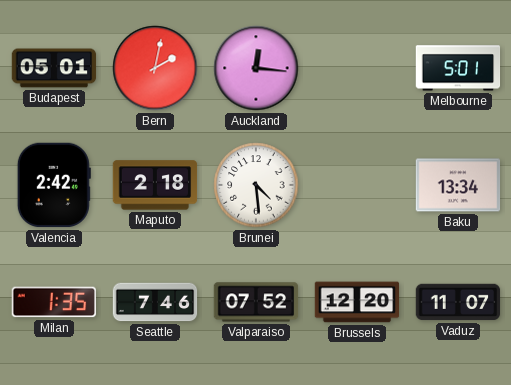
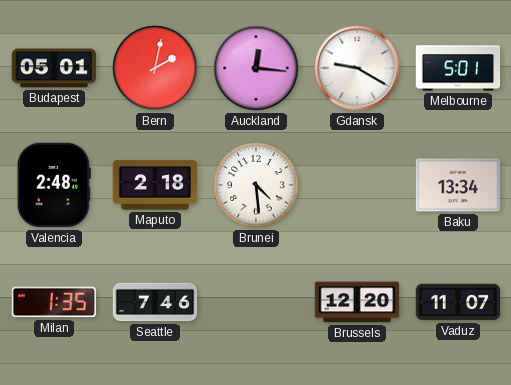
Gdansk: none -> 9:20 (357, 68)
Valencia: 2:42 -> 2:48 (54, 185)
Valparaiso: 07:52 -> none (256, 302)
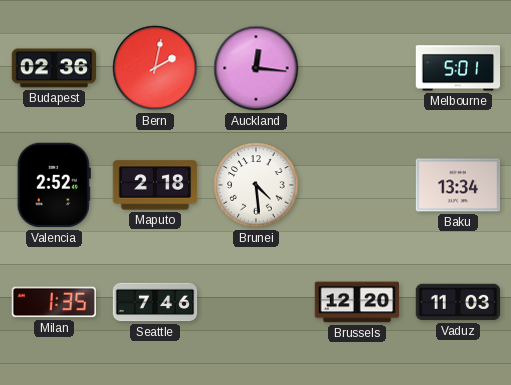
Budapest: 05:01 -> 02:36 (54, 68)
Gdansk: 9:20 -> none (357, 68)
Valencia: 2:48 -> 2:52 (54, 185)
Vaduz: 11:07 -> 11:03 (458, 302)
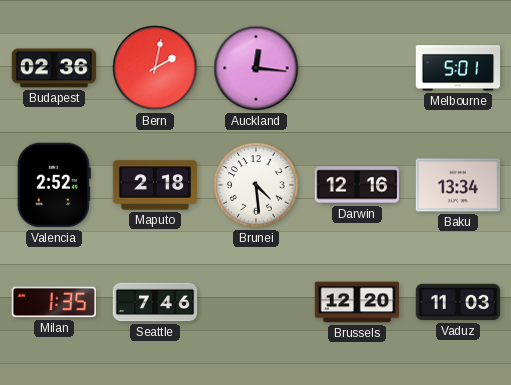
Darwin: none -> 12:16 (357, 185)
